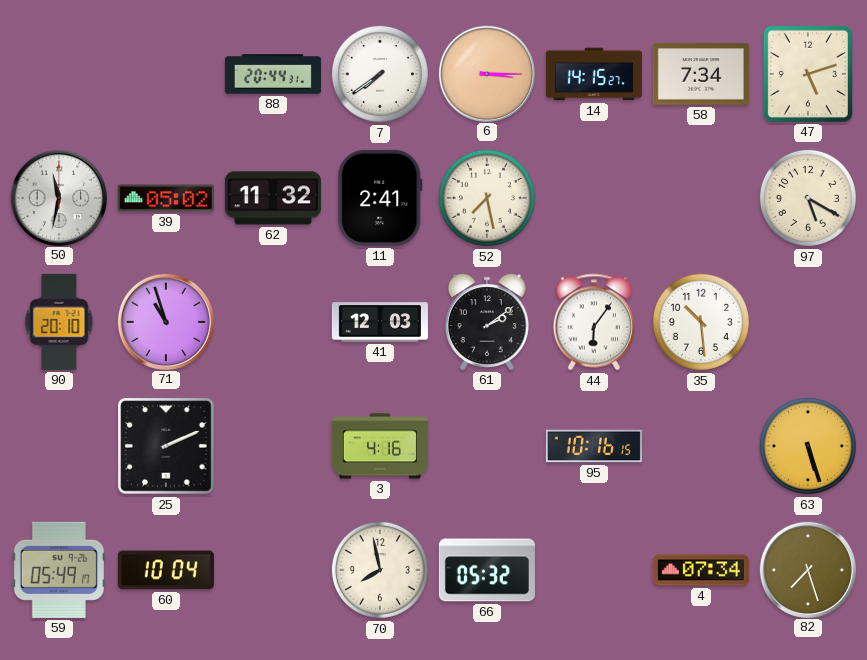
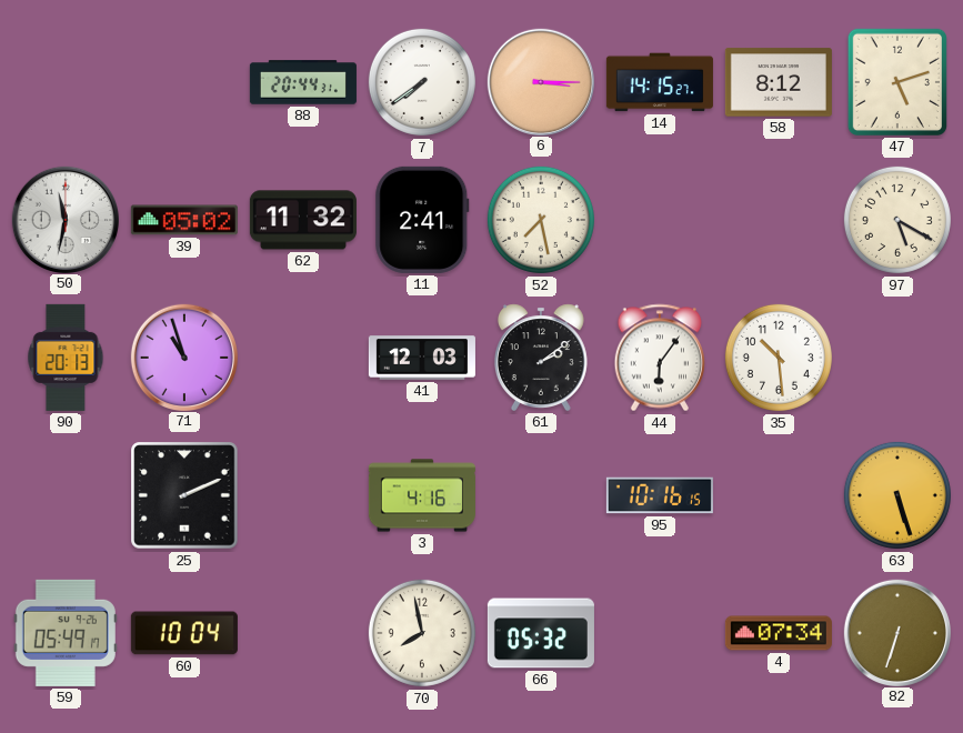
58: 7:34 -> 8:12 (779, 82)
90: 20:10 -> 20:13 (66, 358)
82: 7:27 -> 6:33 (896, 632)
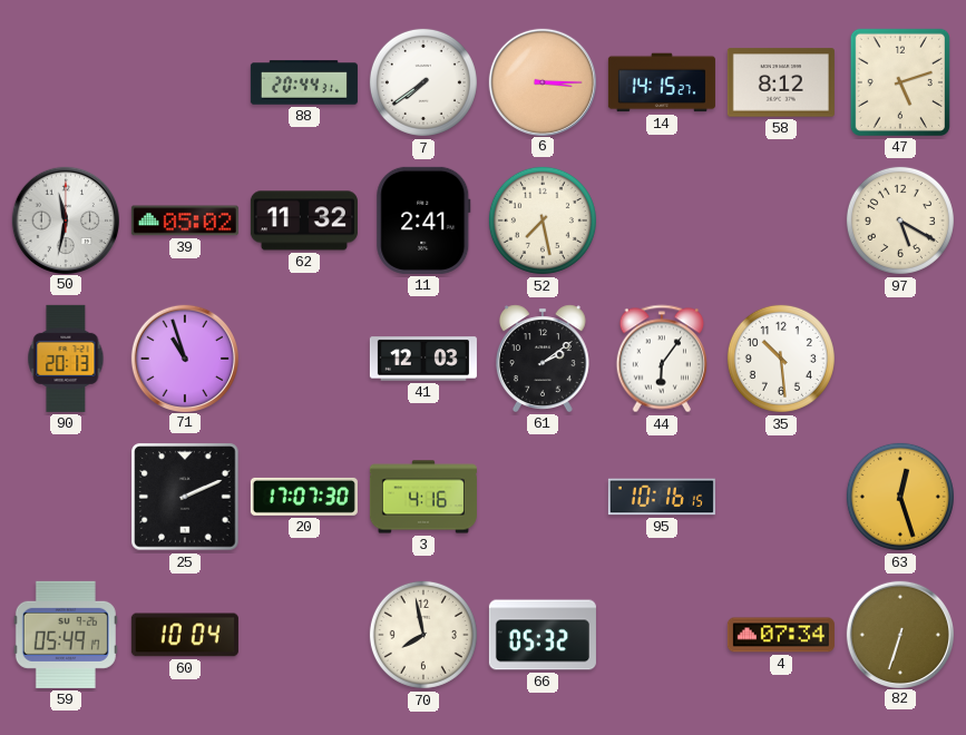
20: none -> 17:07 (304, 497)
63: 5:27 -> 12:27 (900, 497)
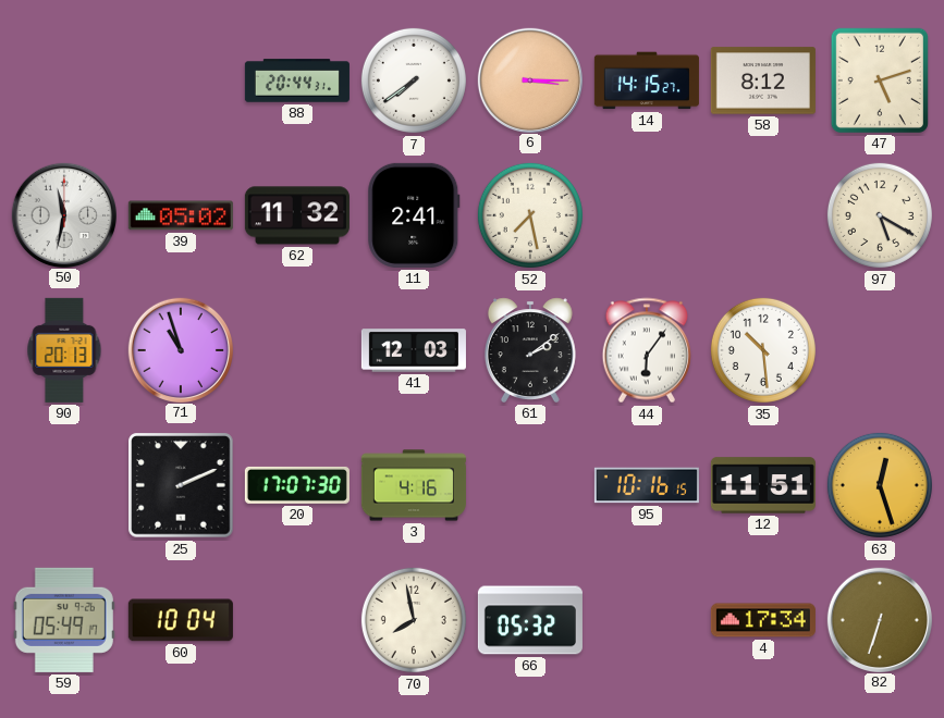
12: none -> 11:51 (763, 485)
4: 07:34 -> 17:34 (763, 620)
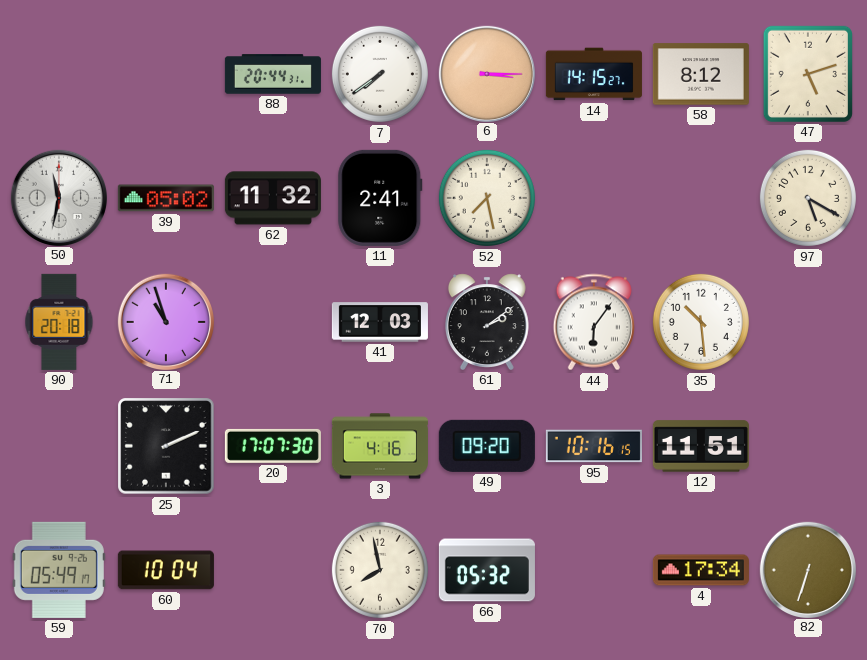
90: 20:13 -> 20:18 (59, 322)
49: none -> 09:20 (487, 446)
63: 12:27 -> none (880, 485)
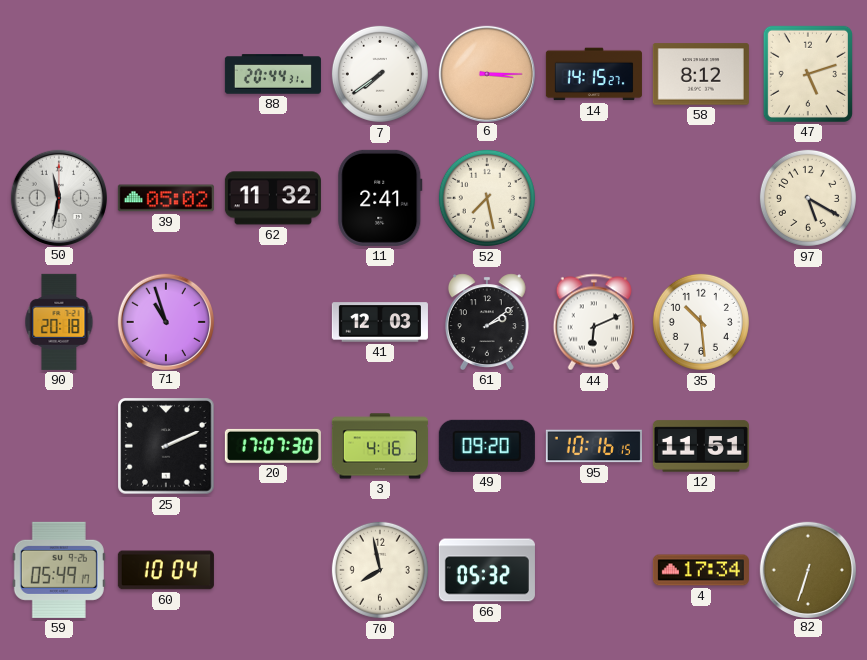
44: 6:06 -> 6:11 (593, 322)
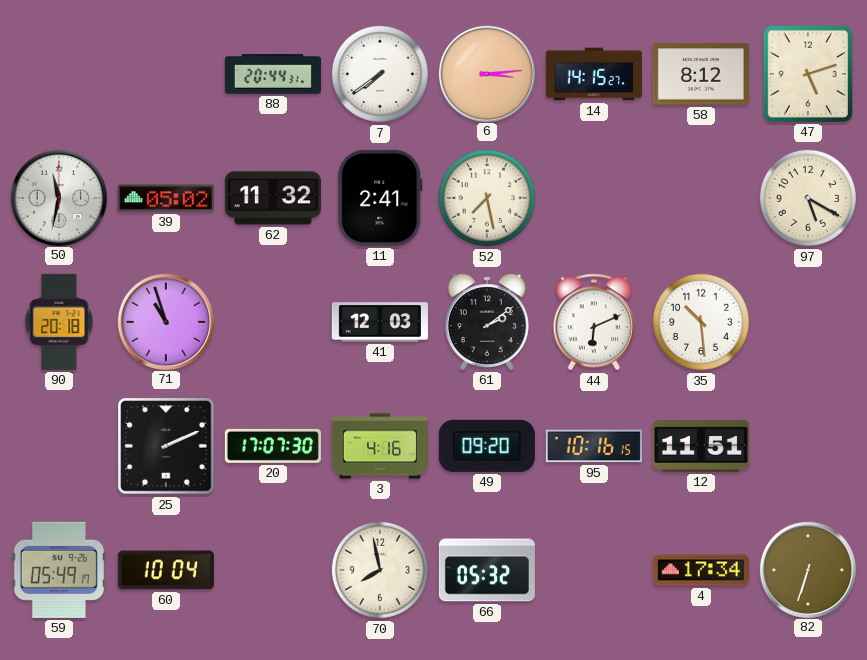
6: 3:15 -> 3:14 (486, 73)
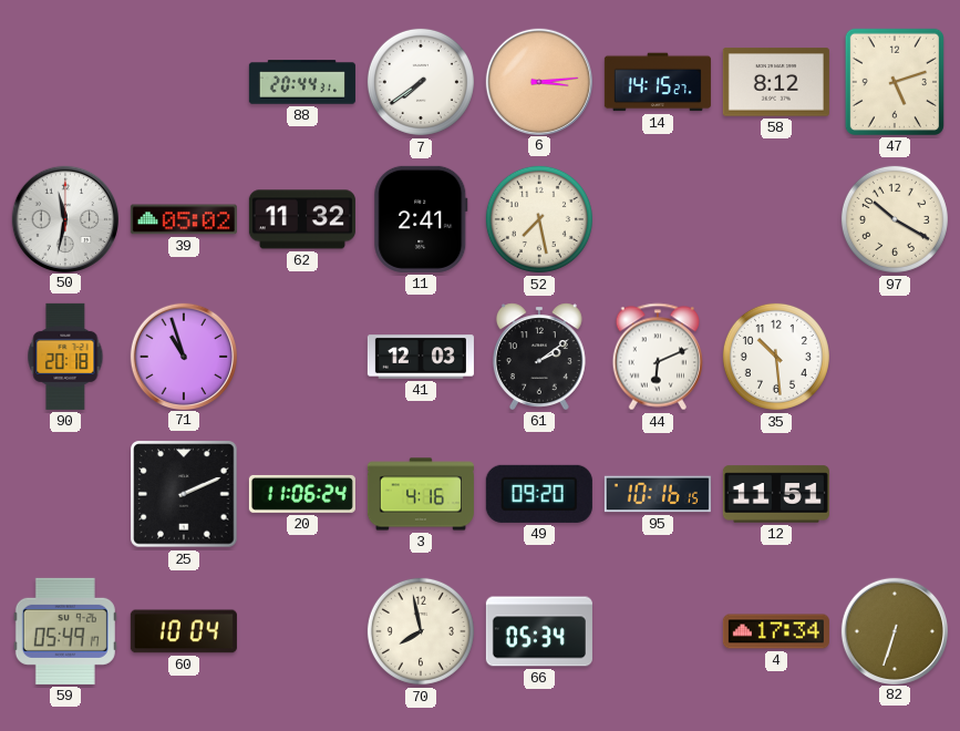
97: 5:20 -> 10:20 (895, 219)
20: 17:07 -> 11:06 (302, 494)
66: 05:32 -> 05:34 (539, 631)
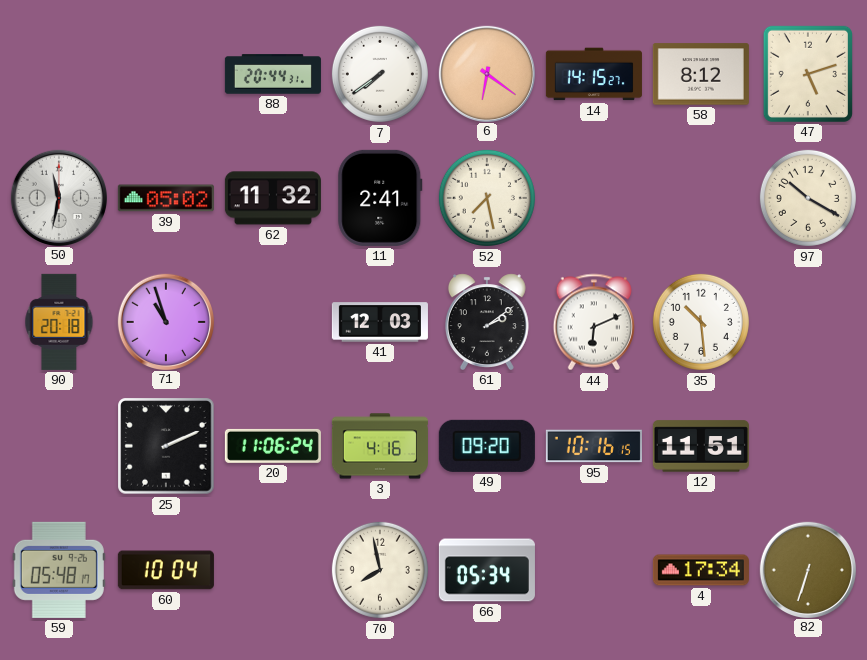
6: 3:14 -> 6:21 (486, 73)
59: 05:49 -> 05:48 (59, 570)
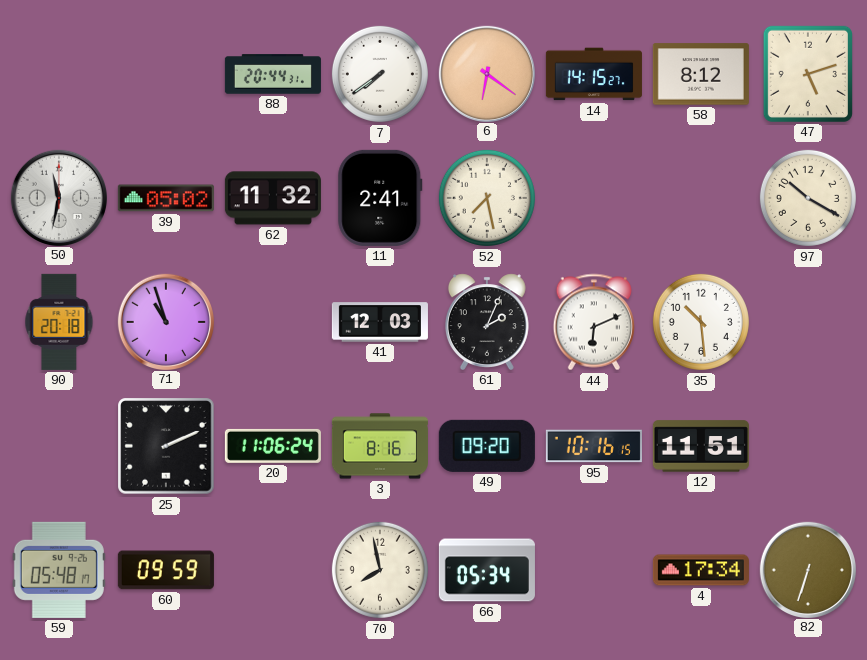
61: 2:09 -> 2:04 (487, 322)
3: 4:16 -> 8:16 (380, 446)
60: 10:04 -> 09:59 (166, 570)
